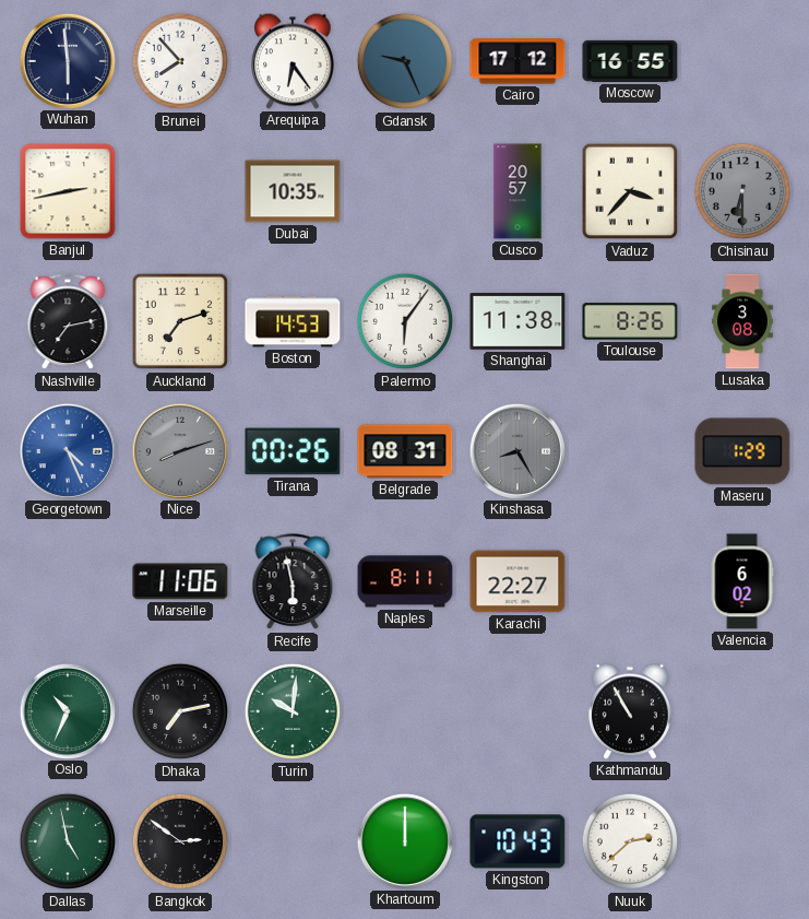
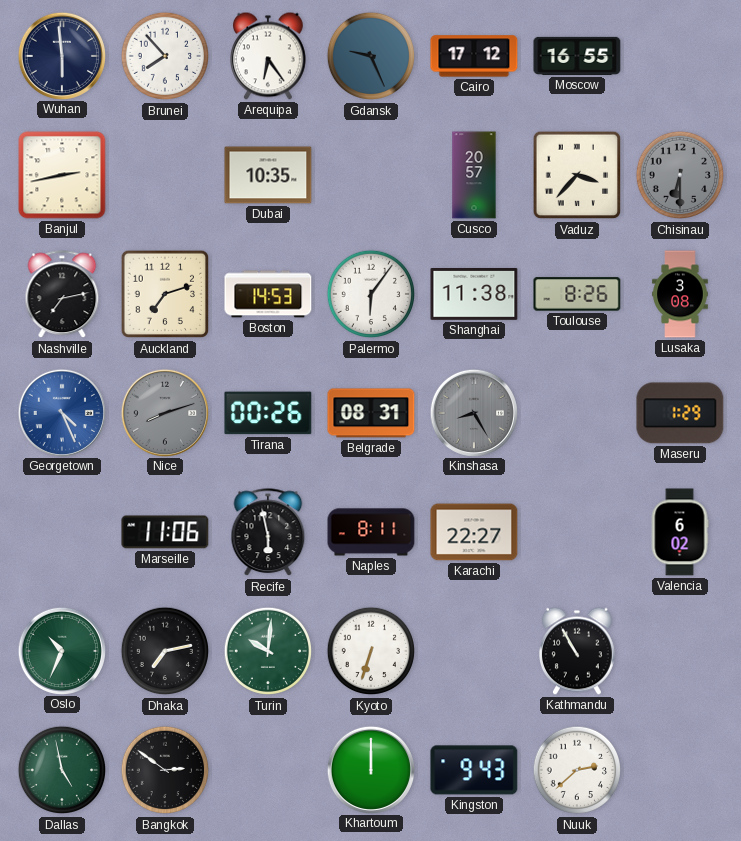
Kyoto: none -> 6:33 (371, 651)
Kingston: 10:43 -> 9:43 (474, 770)
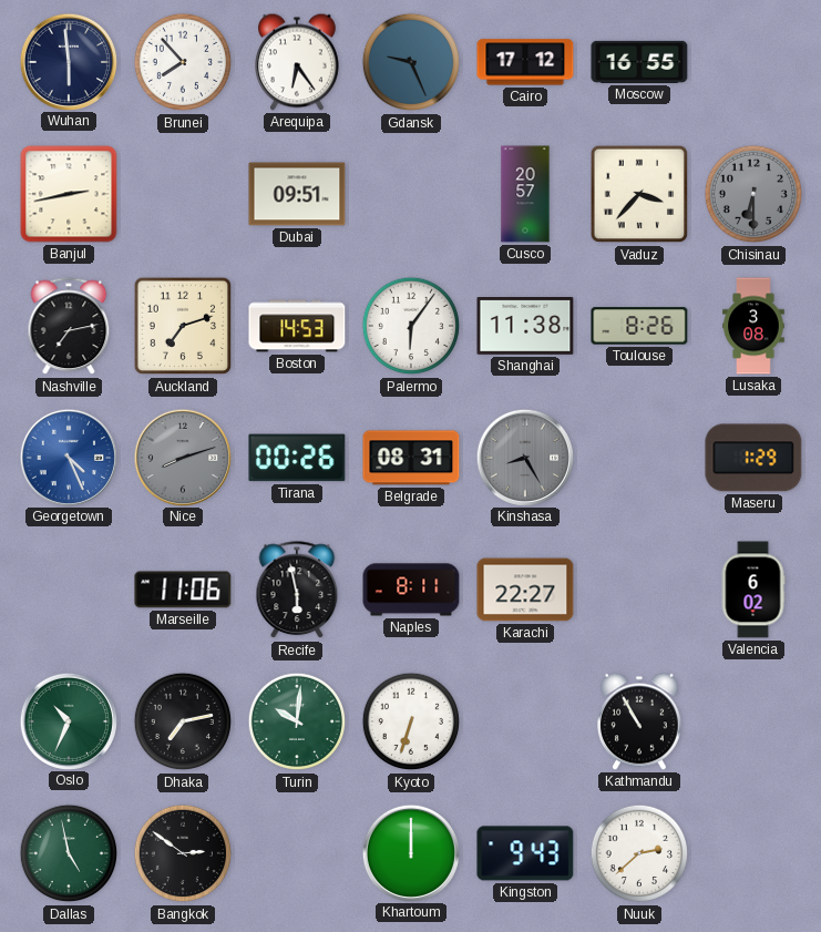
Dubai: 10:35 -> 09:51 (297, 194)
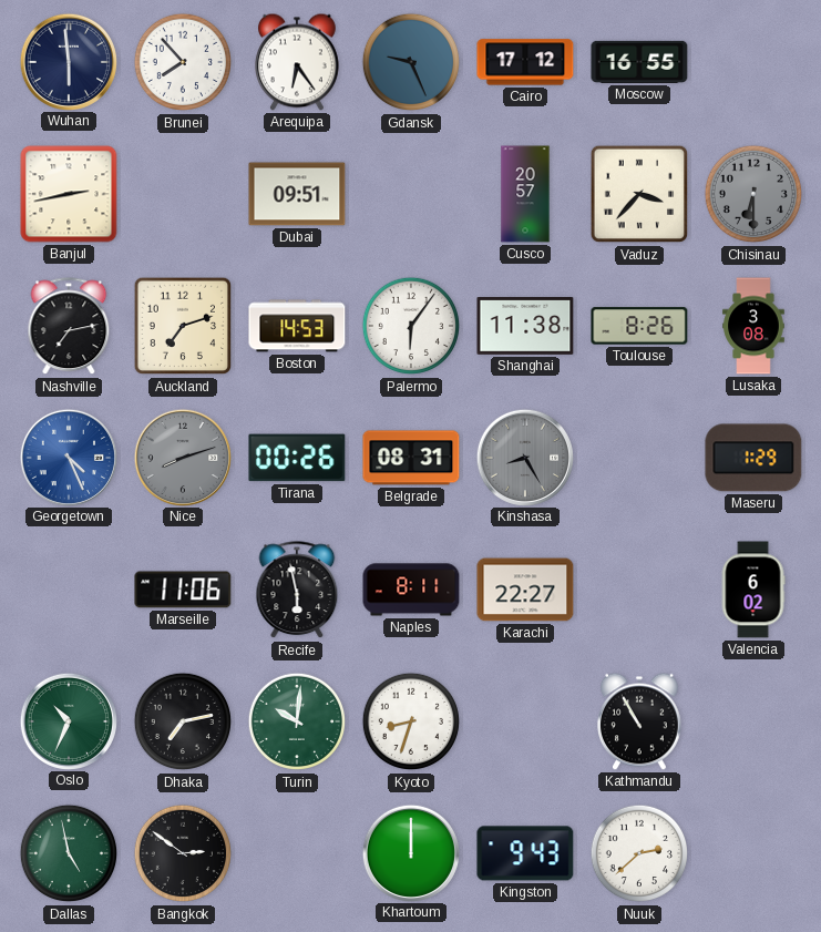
Kyoto: 6:33 -> 8:33 (411, 721)
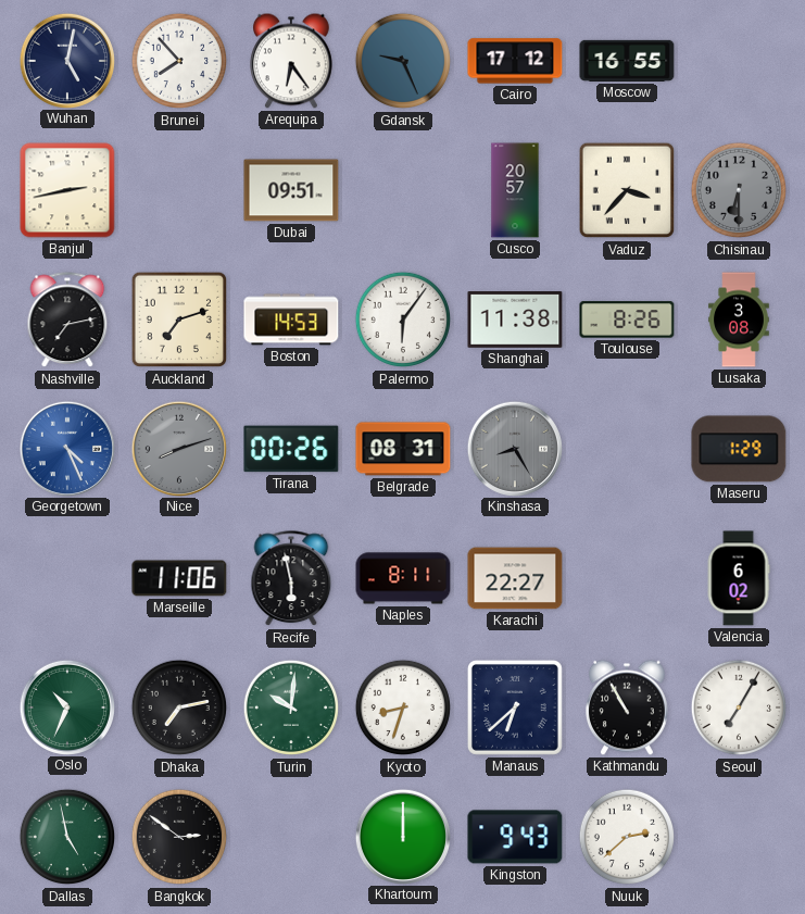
Wuhan: 5:59 -> 5:02 (66, 60)
Manaus: none -> 6:38 (515, 708)
Seoul: none -> 7:05 (739, 708)
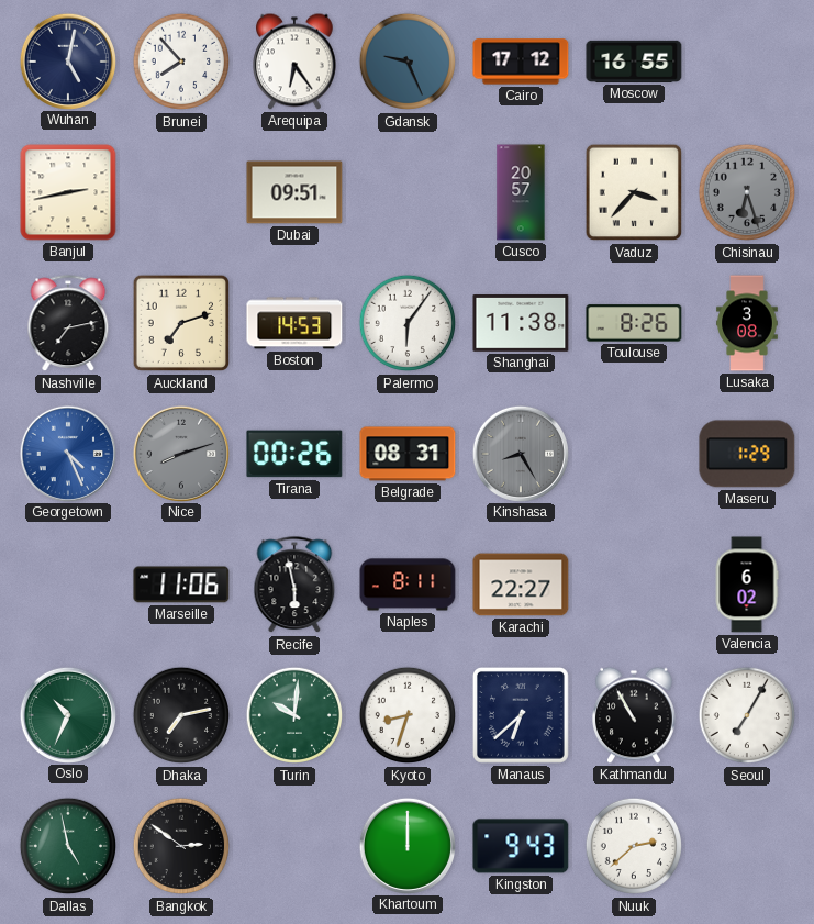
Chisinau: 6:30 -> 6:27 (747, 192)
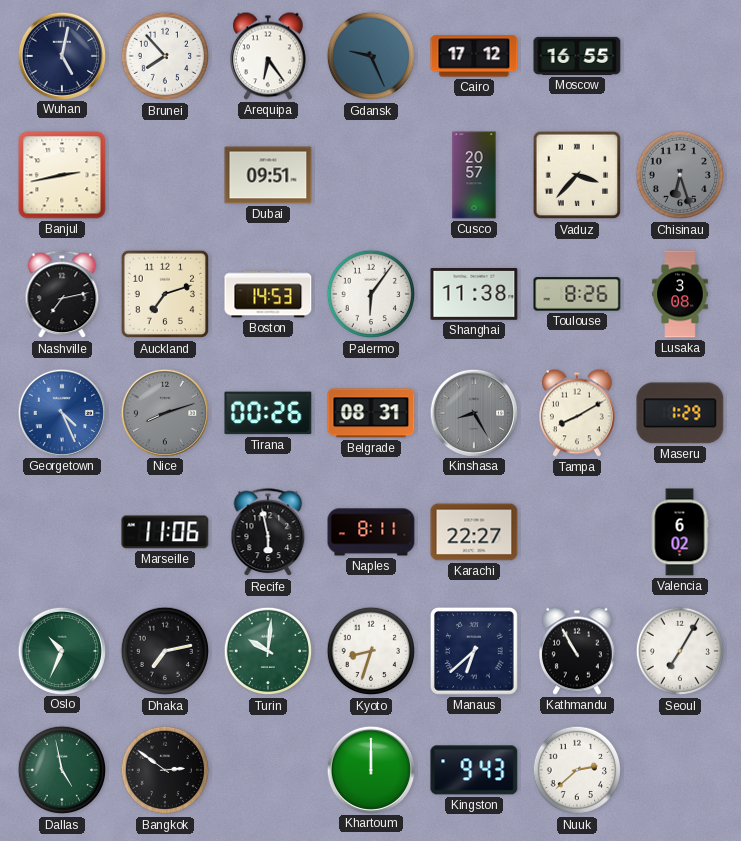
Tampa: none -> 8:10 (578, 413)
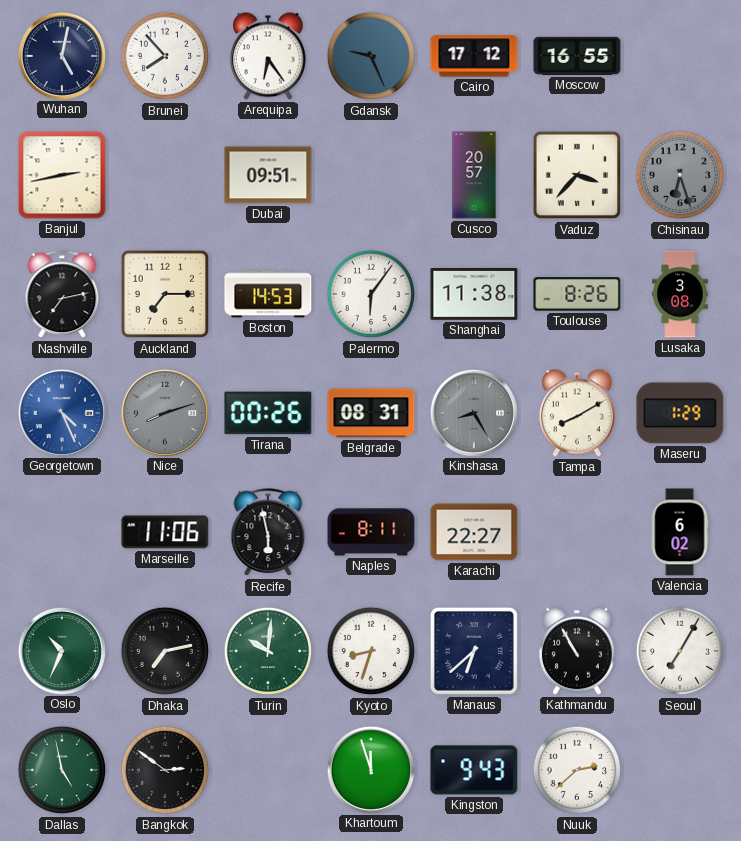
Auckland: 7:12 -> 7:15 (165, 294)
Khartoum: 12:00 -> 11:57 (370, 769)
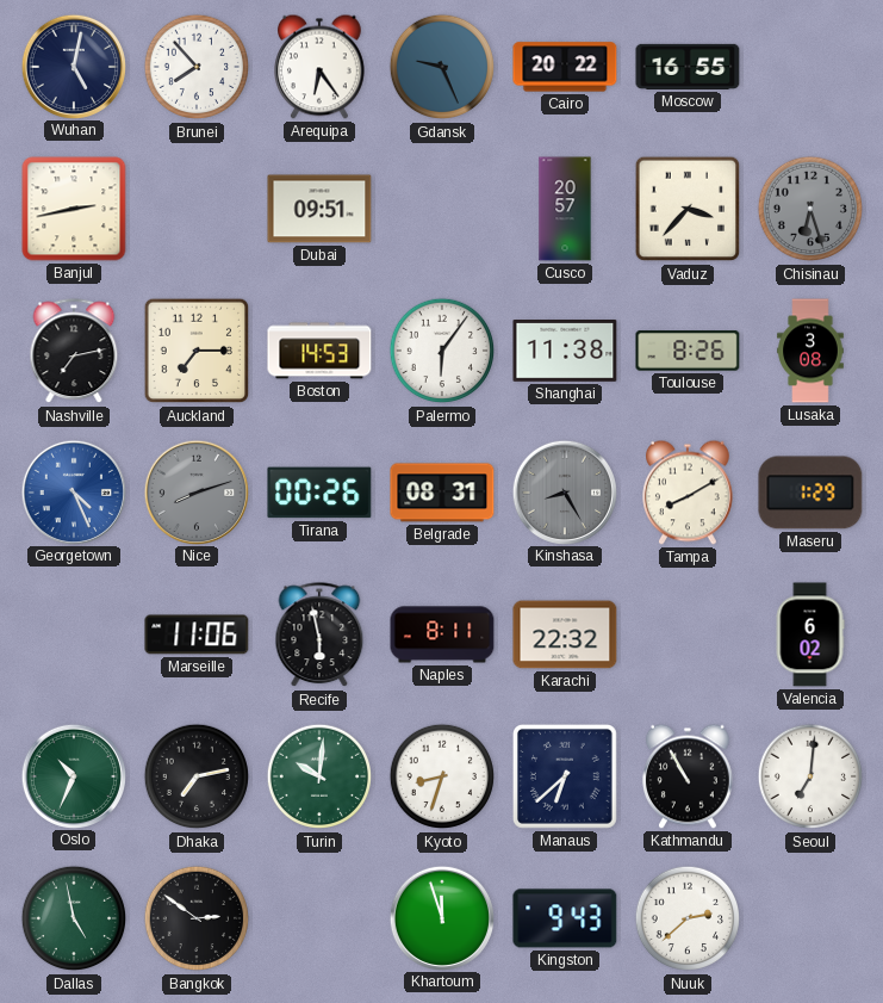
Cairo: 17:12 -> 20:22 (565, 67)
Karachi: 22:27 -> 22:32 (565, 634)
Seoul: 7:05 -> 7:01 (810, 776)
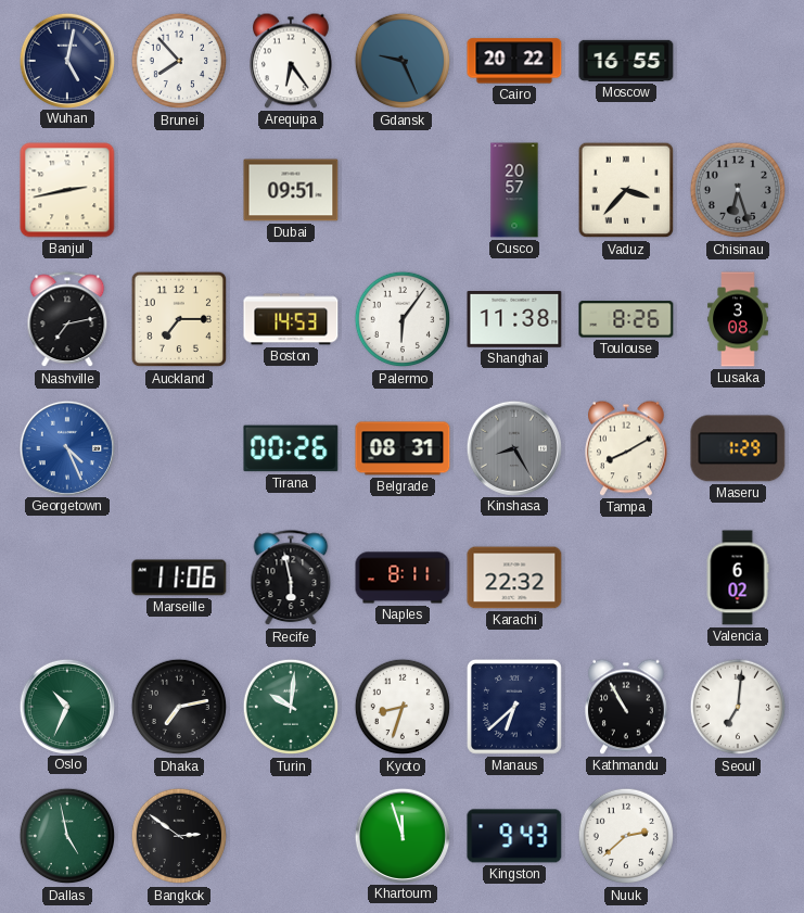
Nice: 8:12 -> none (195, 491)
